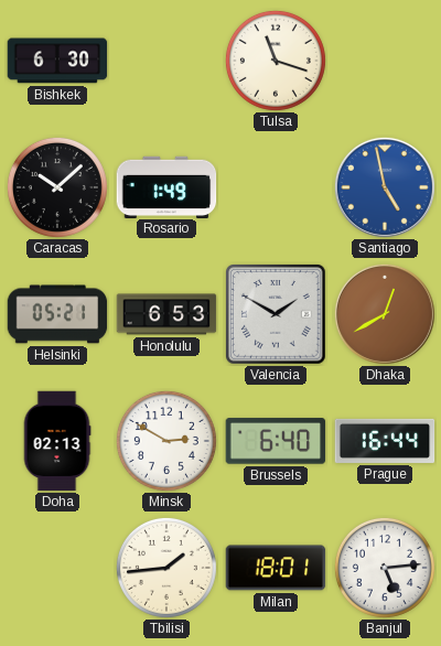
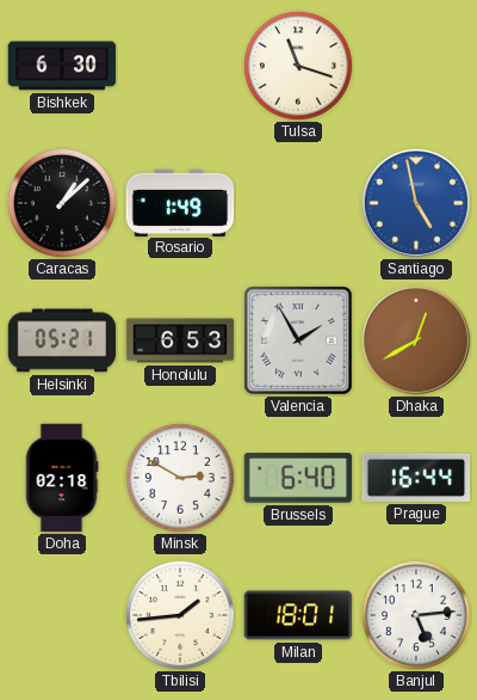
Caracas: 10:08 -> 1:08 (62, 203)
Valencia: 1:50 -> 1:55 (299, 342)
Doha: 02:13 -> 02:18 (62, 478)
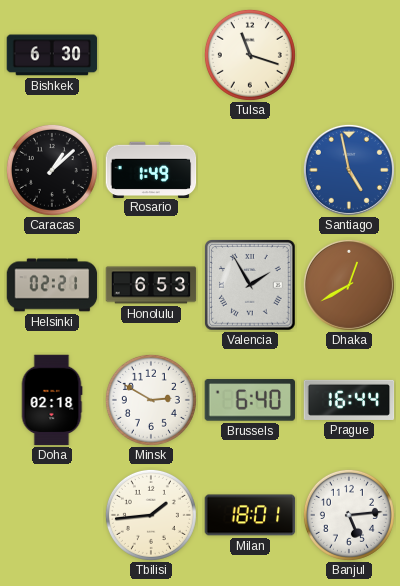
Helsinki: 05:21 -> 02:21 (52, 285)
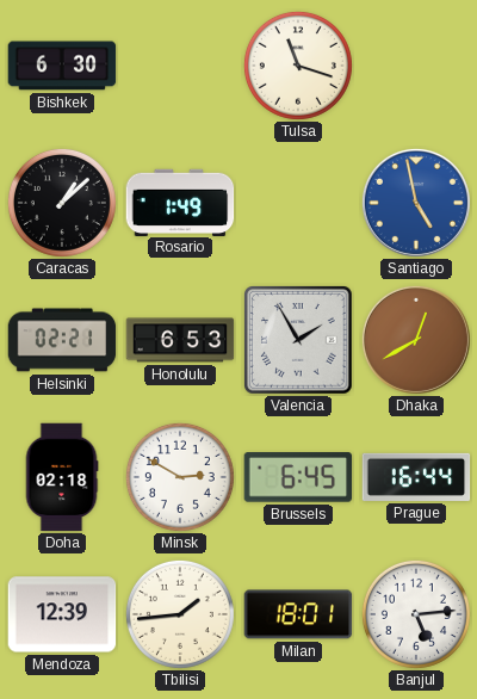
Brussels: 6:40 -> 6:45 (298, 477)
Mendoza: none -> 12:39 (62, 614)
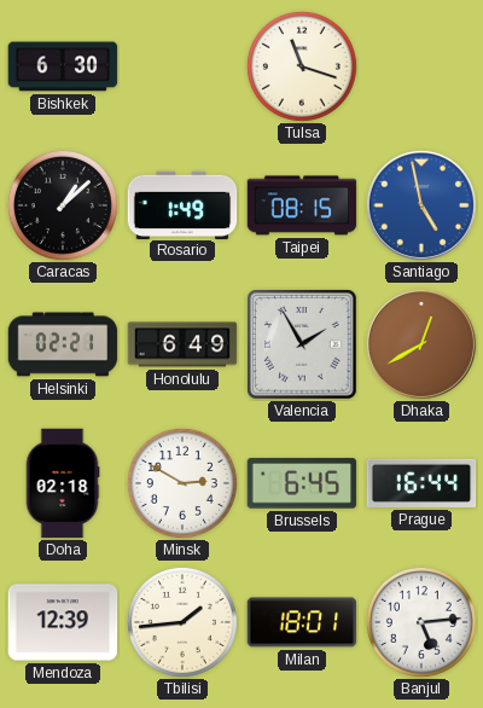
Taipei: none -> 08:15 (302, 205)
Honolulu: 6:53 -> 6:49 (182, 344)
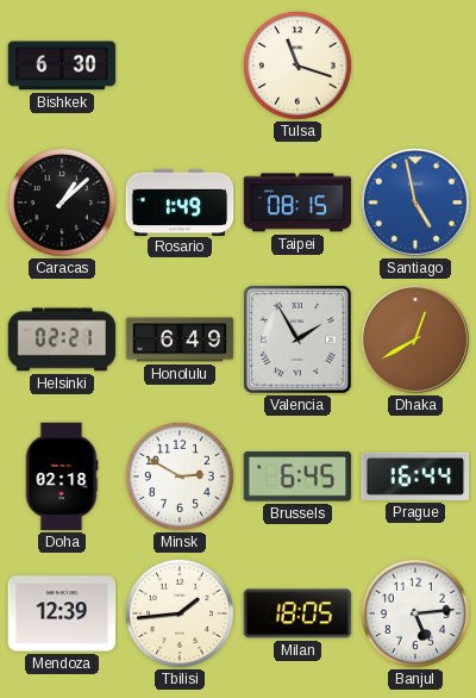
Milan: 18:01 -> 18:05 (297, 613)
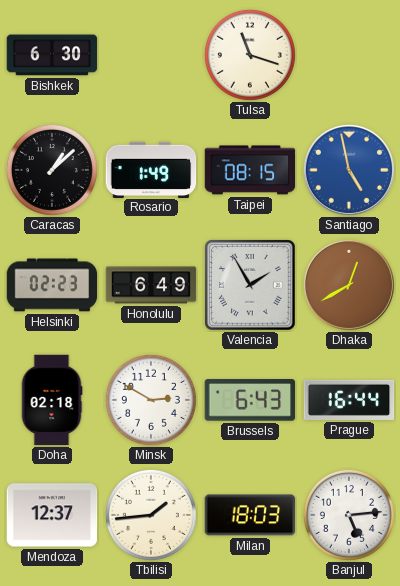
Helsinki: 02:21 -> 02:23 (52, 285)
Brussels: 6:45 -> 6:43 (250, 400)
Mendoza: 12:39 -> 12:37 (52, 515)
Milan: 18:05 -> 18:03 (250, 515)
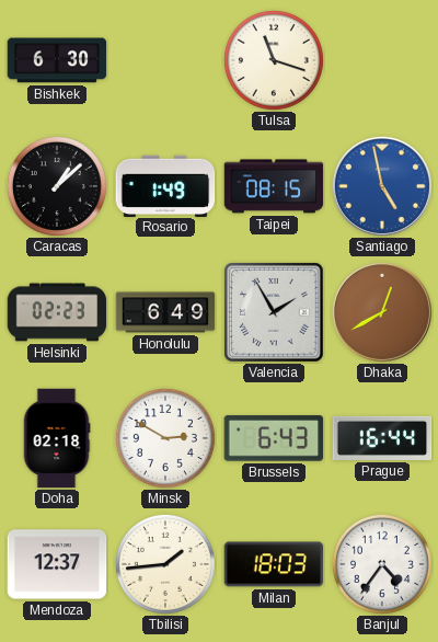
Banjul: 5:14 -> 4:36 (382, 564)
